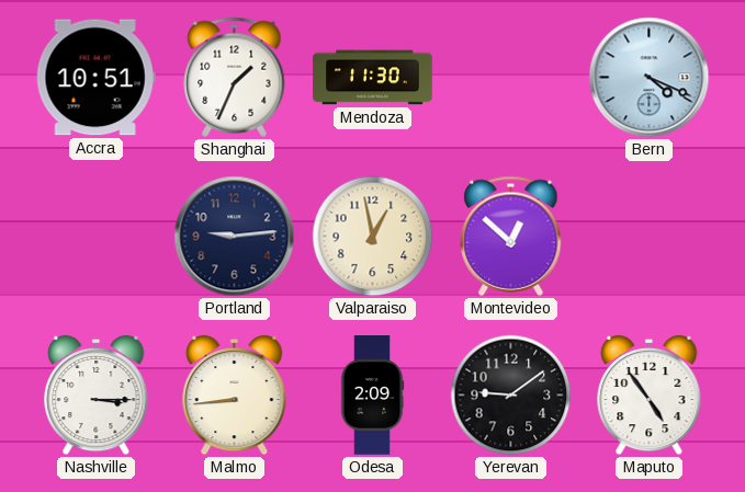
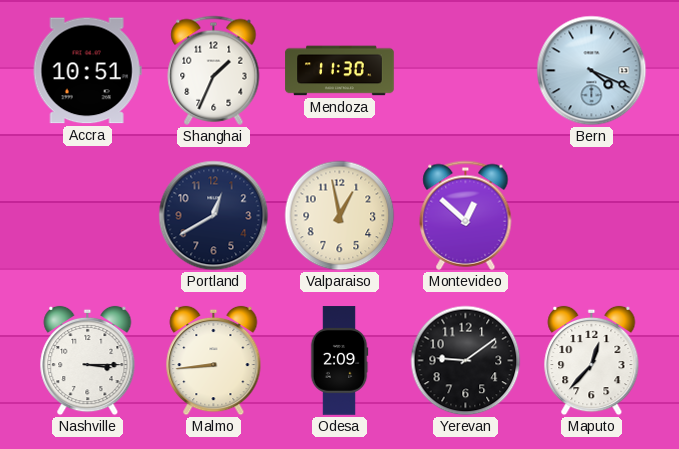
Portland: 9:14 -> 12:40 (214, 216)
Maputo: 4:54 -> 12:37 (592, 361)
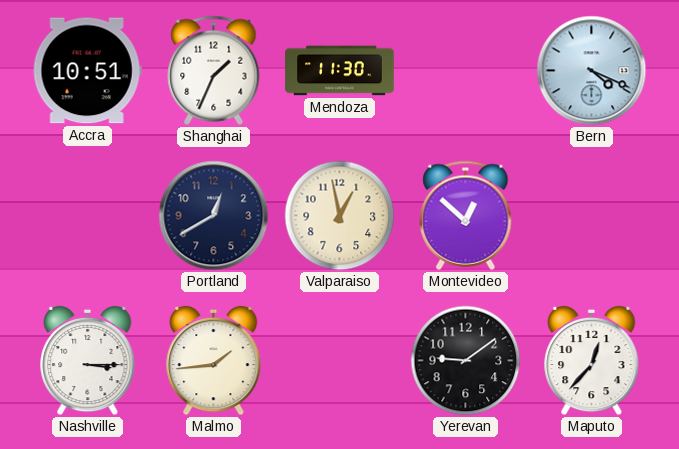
Malmo: 8:44 -> 1:44 (214, 361)
Odesa: 2:09 -> none (339, 361)
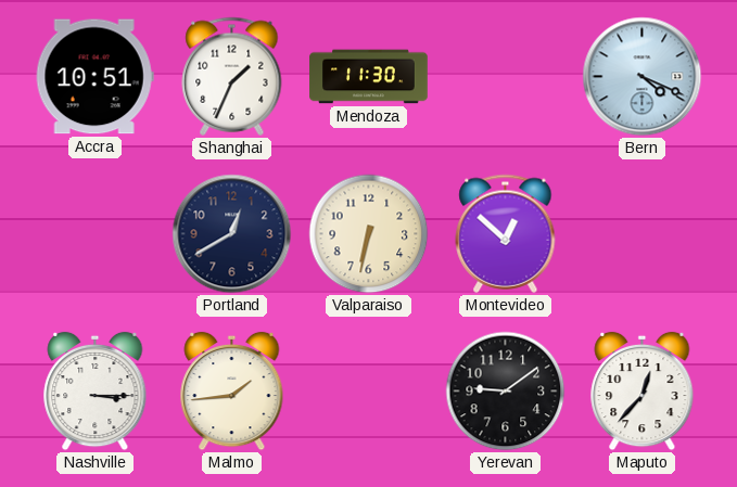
Valparaiso: 12:58 -> 6:32 (369, 234)
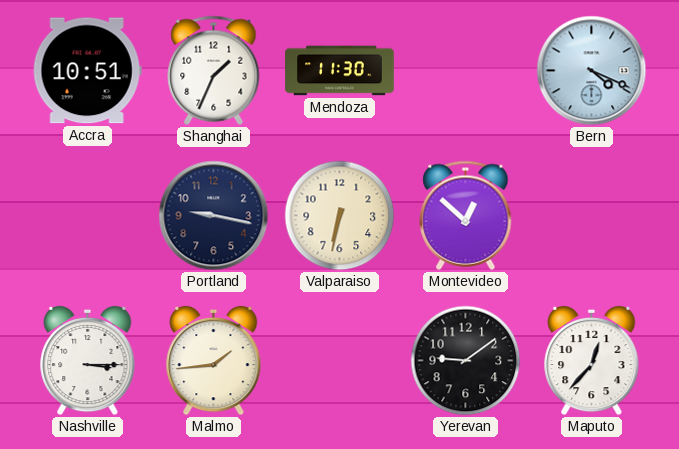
Portland: 12:40 -> 9:17 (214, 216)
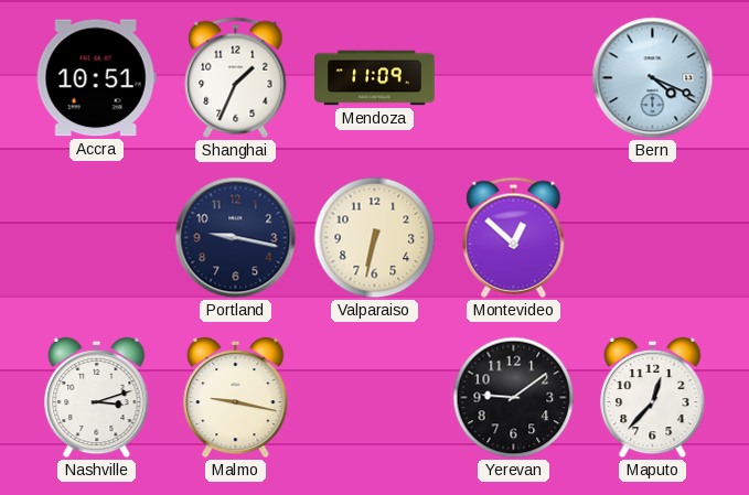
Mendoza: 11:30 -> 11:09 (375, 78)
Nashville: 3:15 -> 3:12 (97, 398)
Malmo: 1:44 -> 9:17 (236, 398)
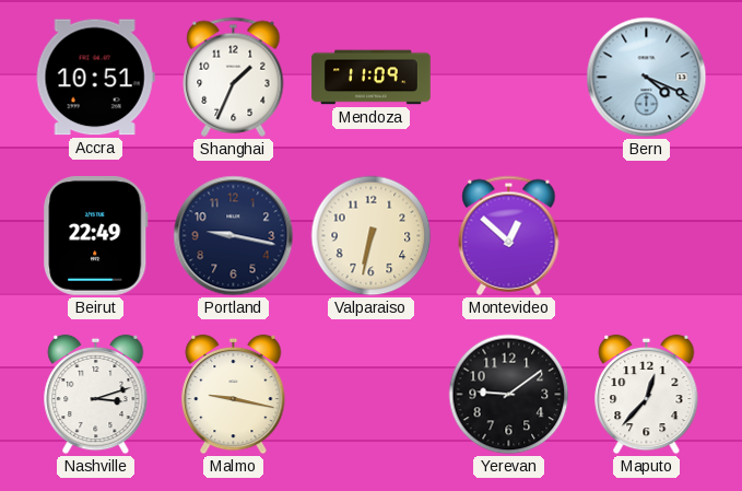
Beirut: none -> 22:49 (96, 236)
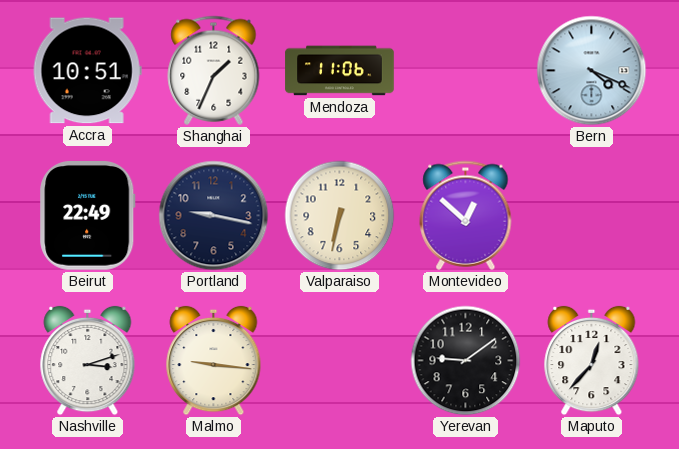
Mendoza: 11:09 -> 11:06 (340, 71)
Malmo: 9:17 -> 9:16 (214, 361)
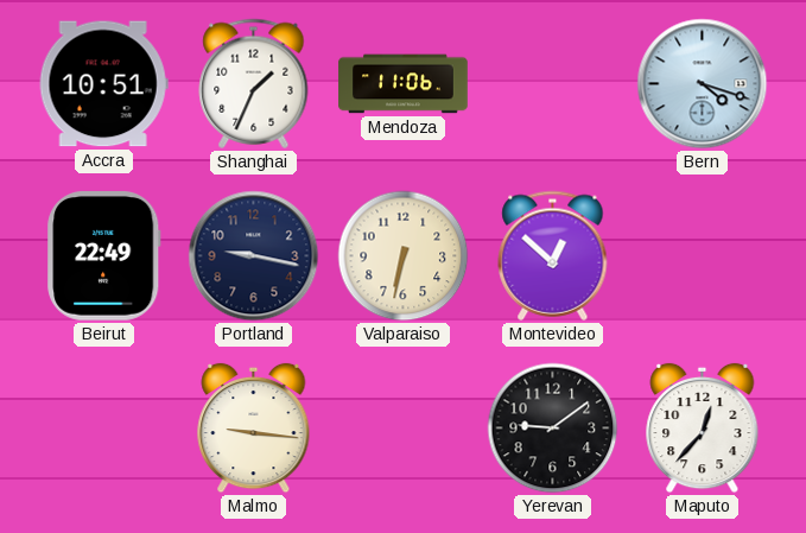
Bern: 4:19 -> 4:18 (703, 84)
Nashville: 3:12 -> none (88, 361)
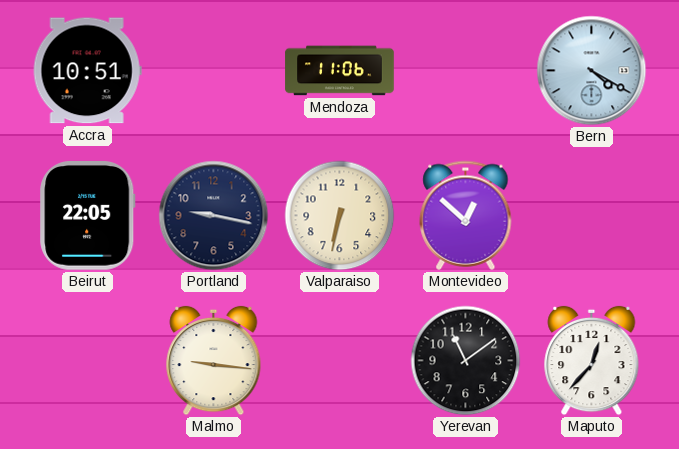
Shanghai: 1:34 -> none (254, 83)
Bern: 4:18 -> 4:20 (592, 71)
Beirut: 22:49 -> 22:05 (88, 216)
Yerevan: 9:09 -> 11:09 (466, 361)
